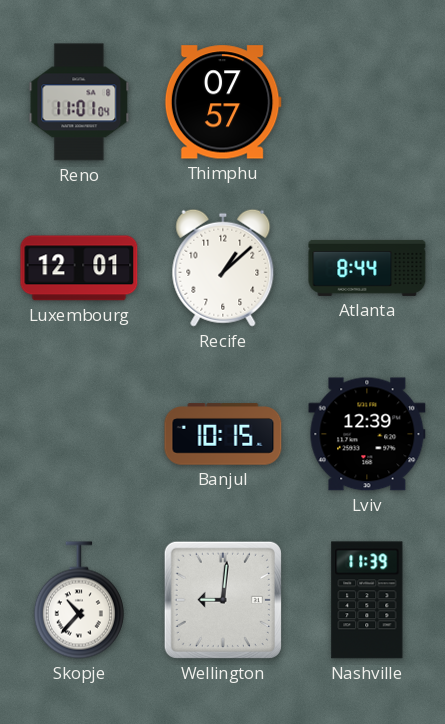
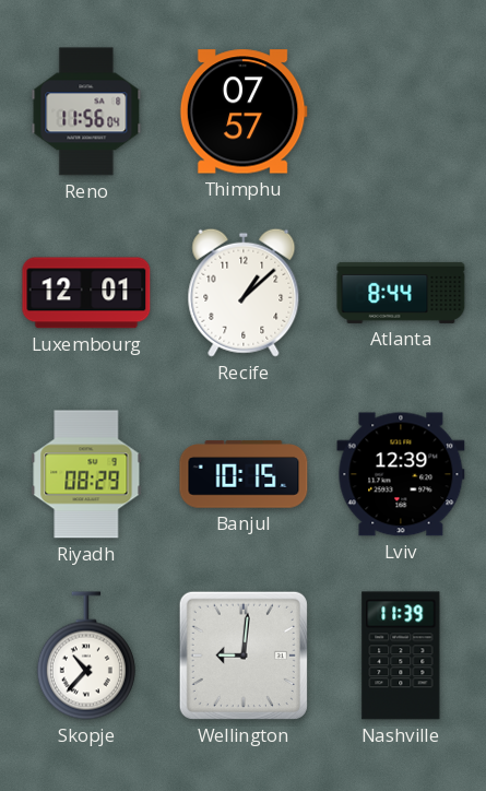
Reno: 11:01 -> 11:56 (86, 111)
Riyadh: none -> 08:29 (86, 474)
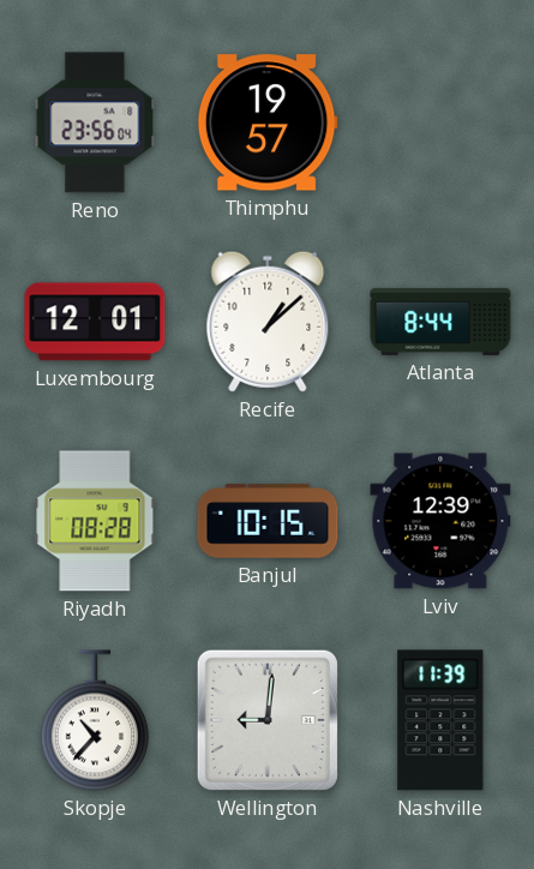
Reno: 11:56 -> 23:56 (95, 122)
Thimphu: 07:57 -> 19:57 (268, 122)
Riyadh: 08:29 -> 08:28 (95, 521)
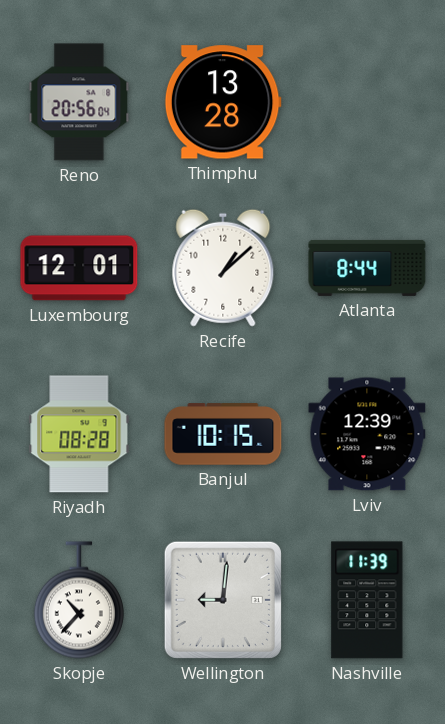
Reno: 23:56 -> 20:56 (79, 102)
Thimphu: 19:57 -> 13:28 (223, 102)
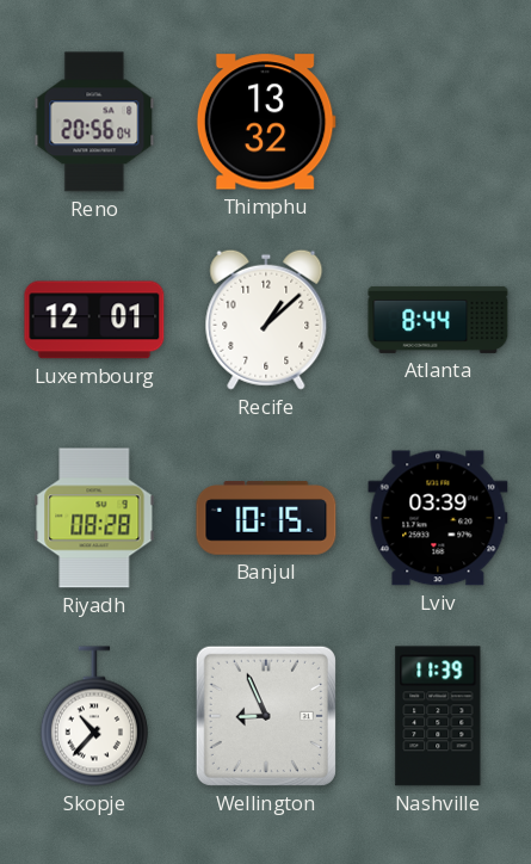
Thimphu: 13:28 -> 13:32 (266, 122)
Lviv: 12:39 -> 03:39 (438, 518)
Wellington: 9:01 -> 8:56 (266, 716)
